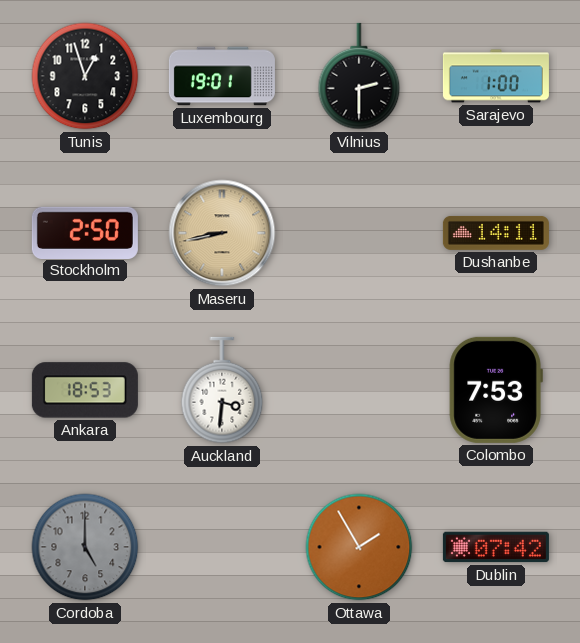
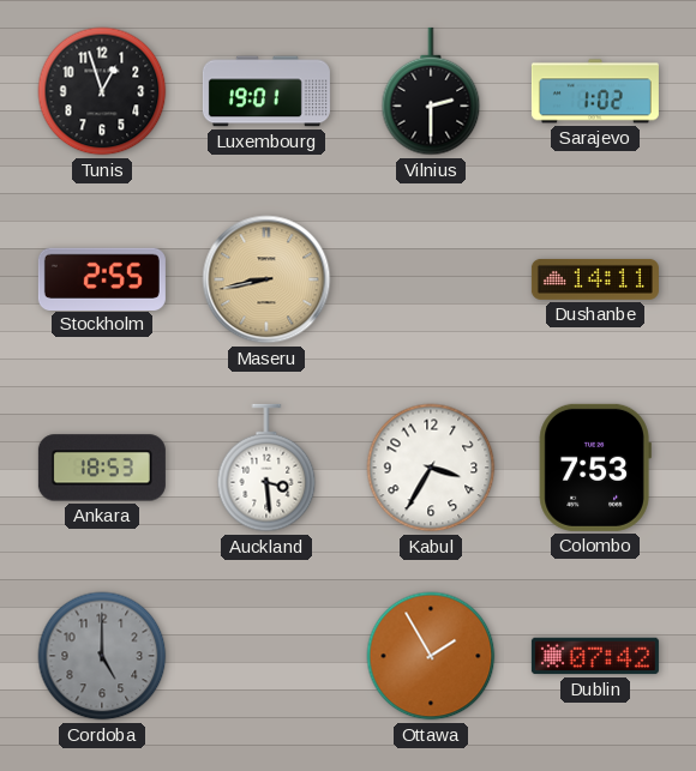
Sarajevo: 1:00 -> 1:02 (595, 91)
Stockholm: 2:50 -> 2:55 (102, 278)
Auckland: 3:31 -> 3:29 (266, 468)
Kabul: none -> 3:35 (431, 468)
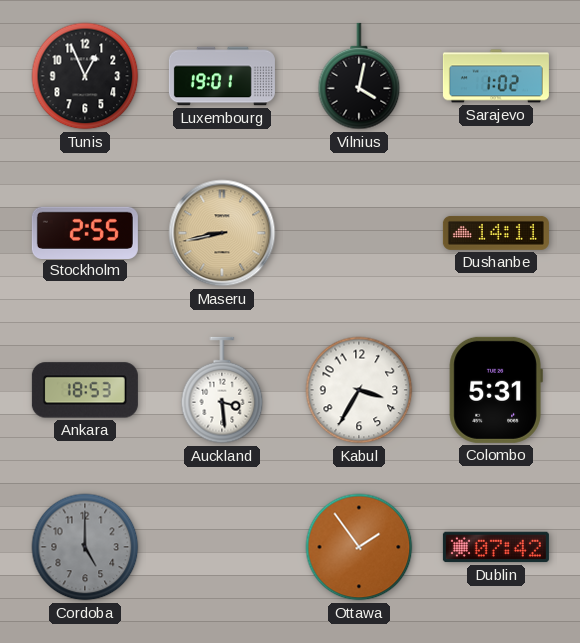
Tunis: 12:57 -> 12:56 (85, 76)
Vilnius: 2:30 -> 4:02 (359, 76)
Colombo: 7:53 -> 5:31 (496, 390)
Ottawa: 1:55 -> 1:54 (359, 547)
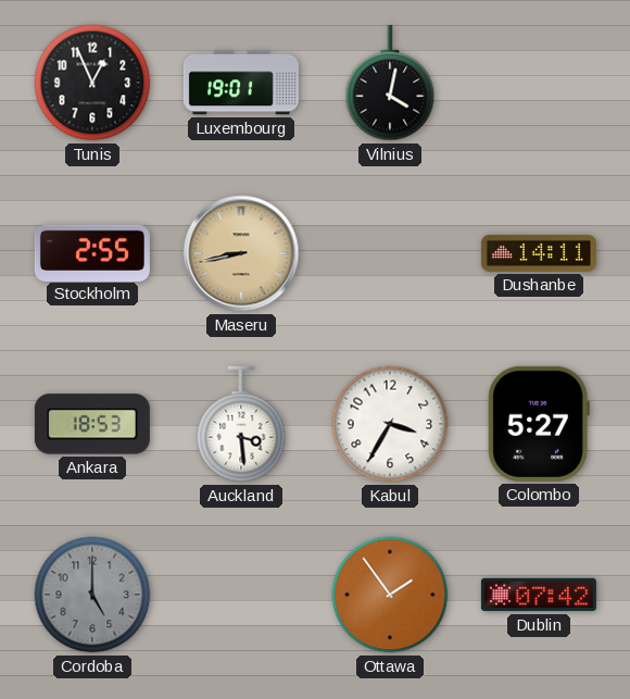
Sarajevo: 1:02 -> none (496, 76)
Colombo: 5:31 -> 5:27 (539, 424)
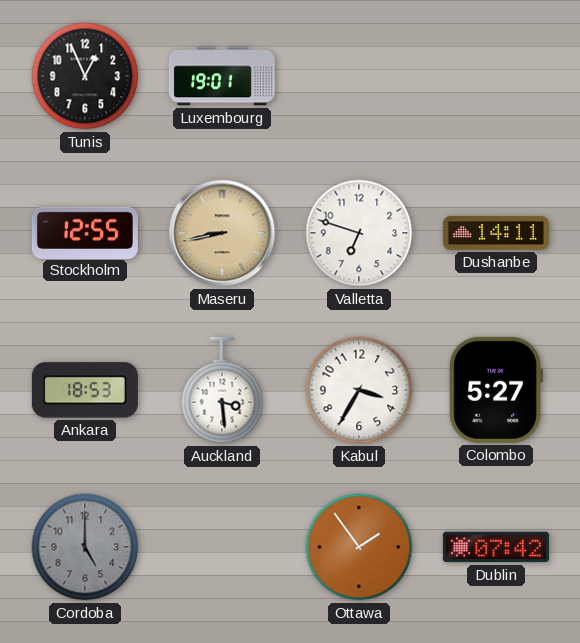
Vilnius: 4:02 -> none (390, 83)
Stockholm: 2:55 -> 12:55 (85, 232)
Valletta: none -> 6:48 (359, 233)
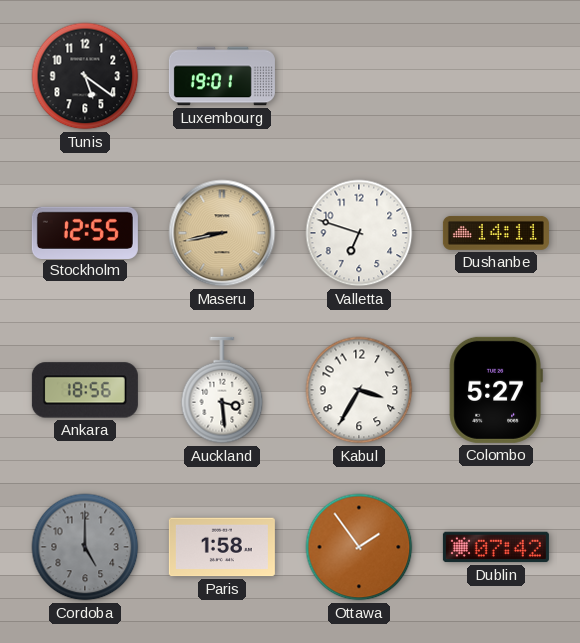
Tunis: 12:56 -> 5:21 (85, 76)
Ankara: 18:53 -> 18:56 (85, 390)
Paris: none -> 1:58 (222, 547)
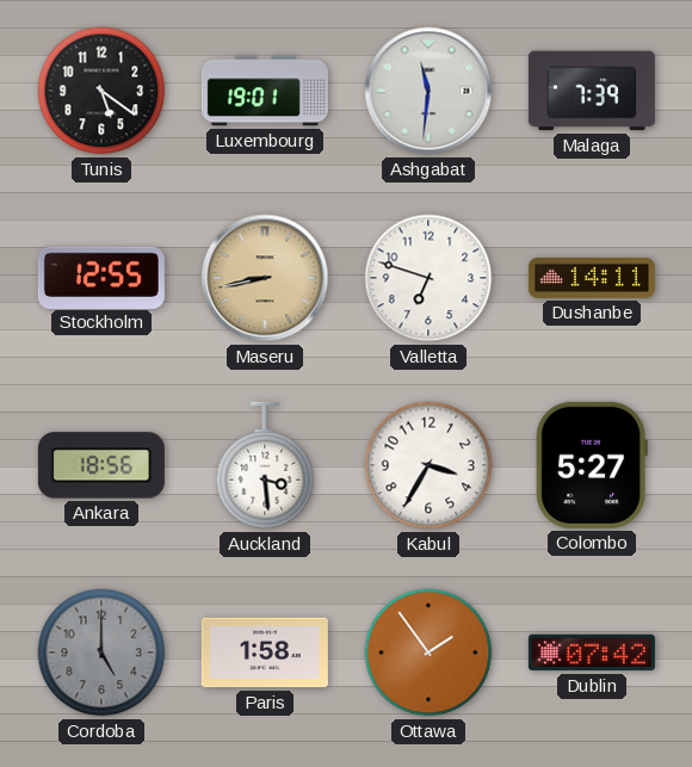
Ashgabat: none -> 11:31 (428, 91)
Malaga: none -> 7:39 (592, 91)
